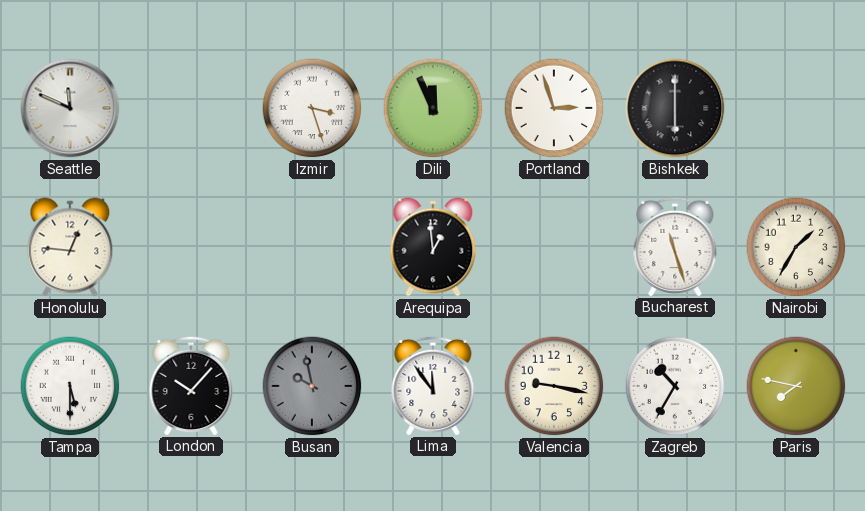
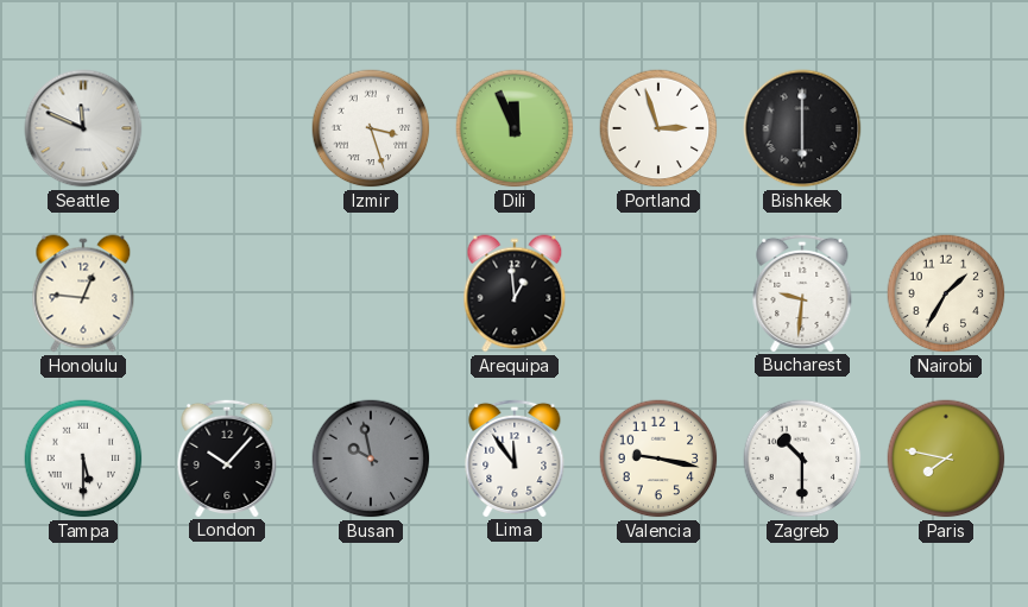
Bucharest: 11:27 -> 9:31 (802, 292)
Zagreb: 10:35 -> 10:30 (802, 459)
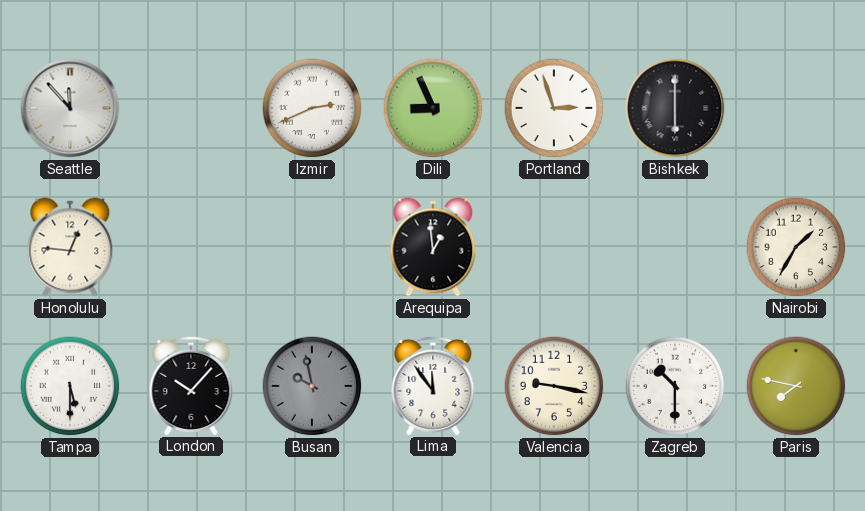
Seattle: 11:49 -> 11:53 (70, 108)
Izmir: 3:27 -> 2:41 (312, 108)
Dili: 11:56 -> 8:56 (433, 108)
Bucharest: 9:31 -> none (802, 292)
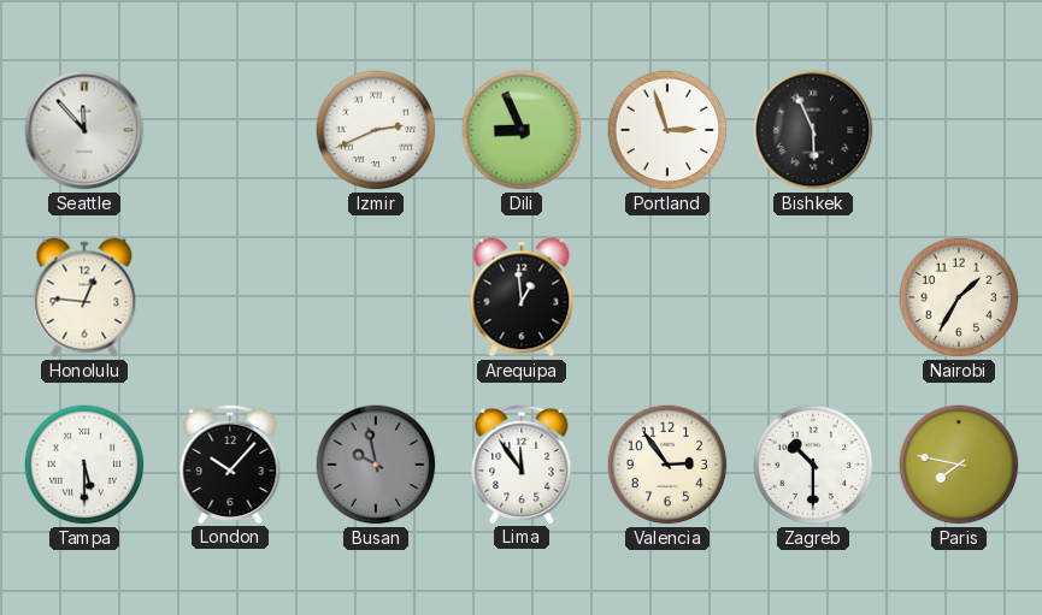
Bishkek: 6:00 -> 5:56 (813, 130)
Valencia: 9:17 -> 2:54 (667, 465)
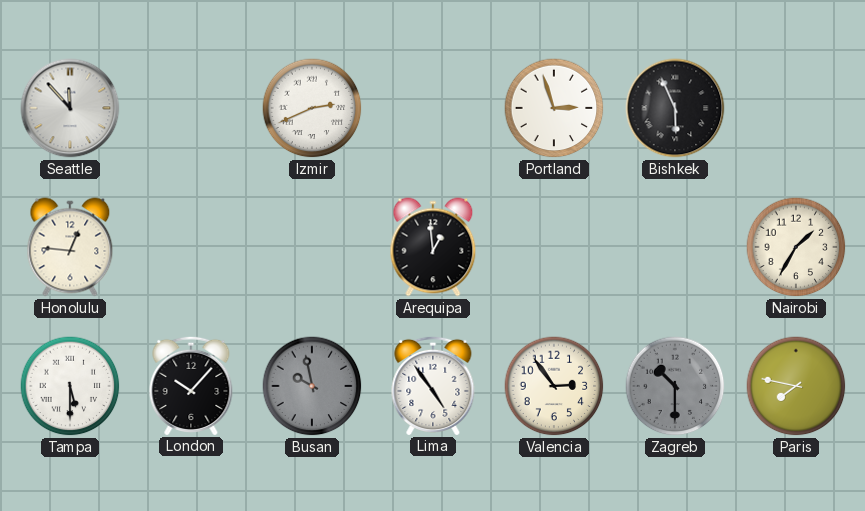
Dili: 8:56 -> none (522, 130)
Lima: 11:54 -> 4:54 (433, 385)
Zagreb dial: white -> grey (675, 386)
